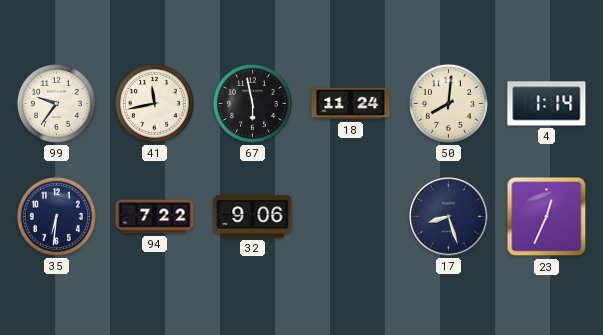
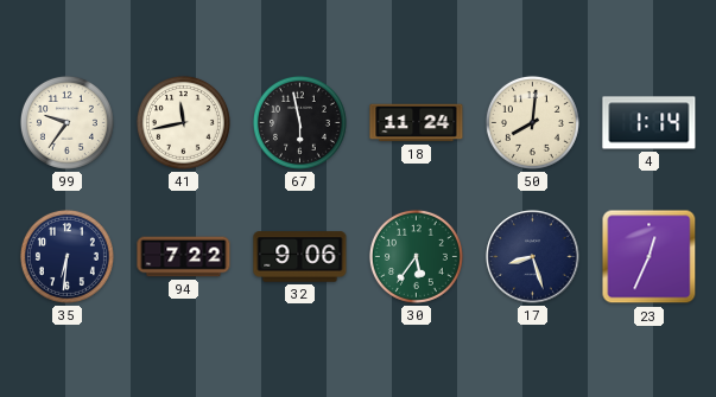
30: none -> 5:36 (416, 256)
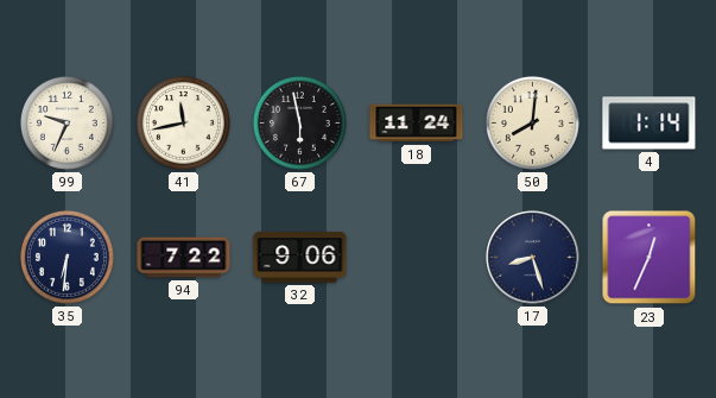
99: 9:36 -> 9:34 (66, 122)
30: 5:36 -> none (416, 256)
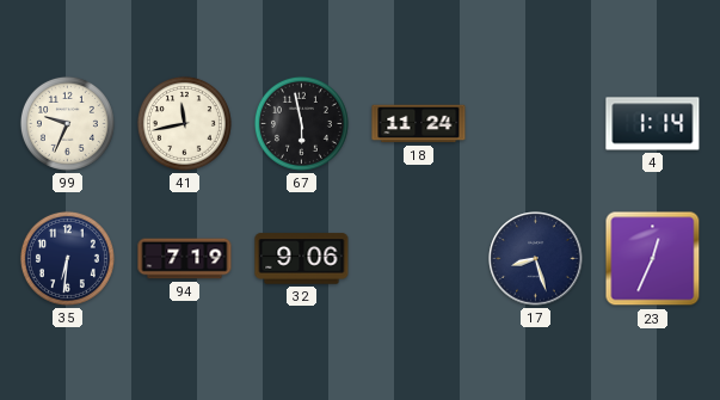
50: 8:01 -> none (532, 122)
94: 7:22 -> 7:19 (185, 259)
